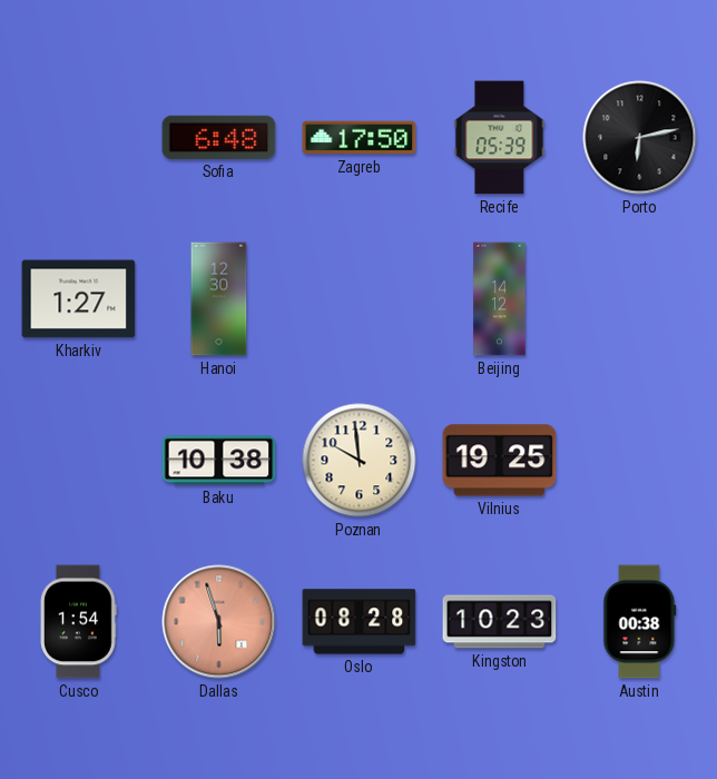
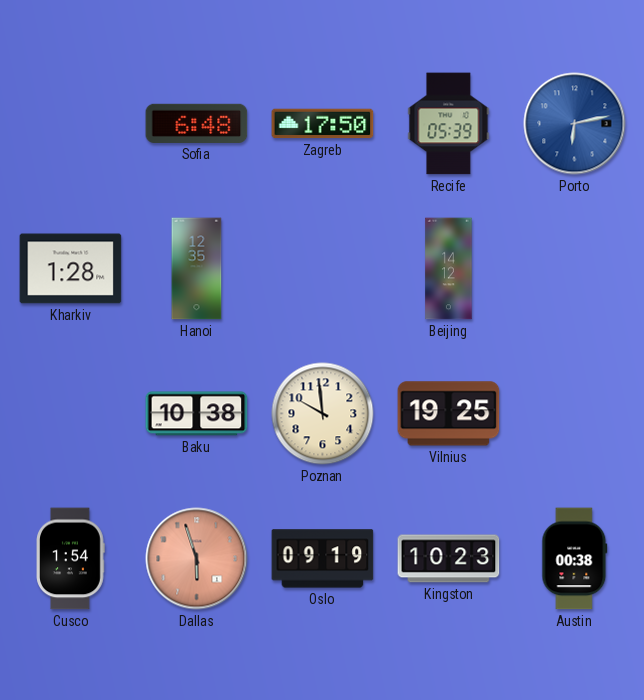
Porto dial: black -> blue (575, 124)
Kharkiv: 1:27 -> 1:28 (71, 269)
Hanoi: 12:30 -> 12:35 (197, 269)
Oslo: 08:28 -> 09:19 (323, 559)
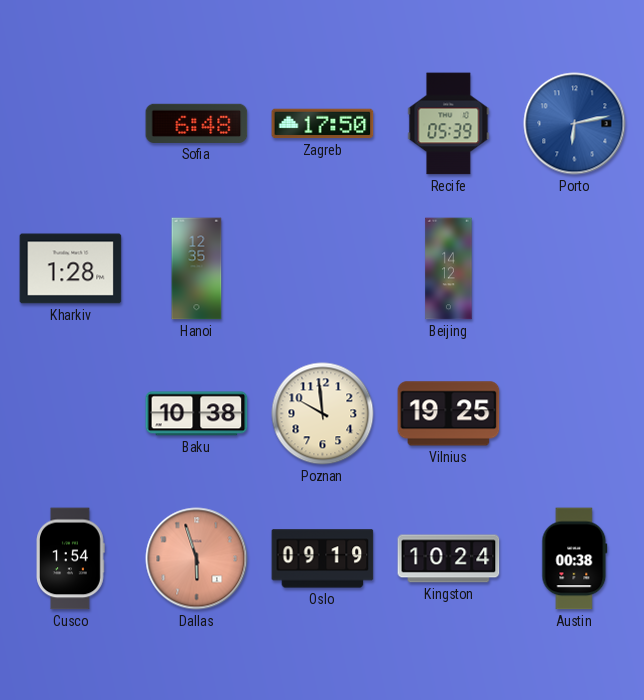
Kingston: 10:23 -> 10:24 (449, 559)
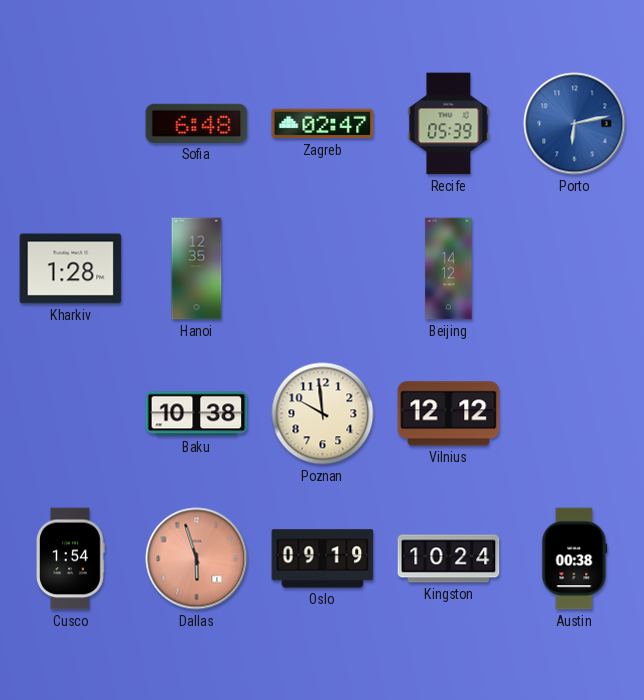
Zagreb: 17:50 -> 02:47 (323, 124)
Vilnius: 19:25 -> 12:12 (449, 414)
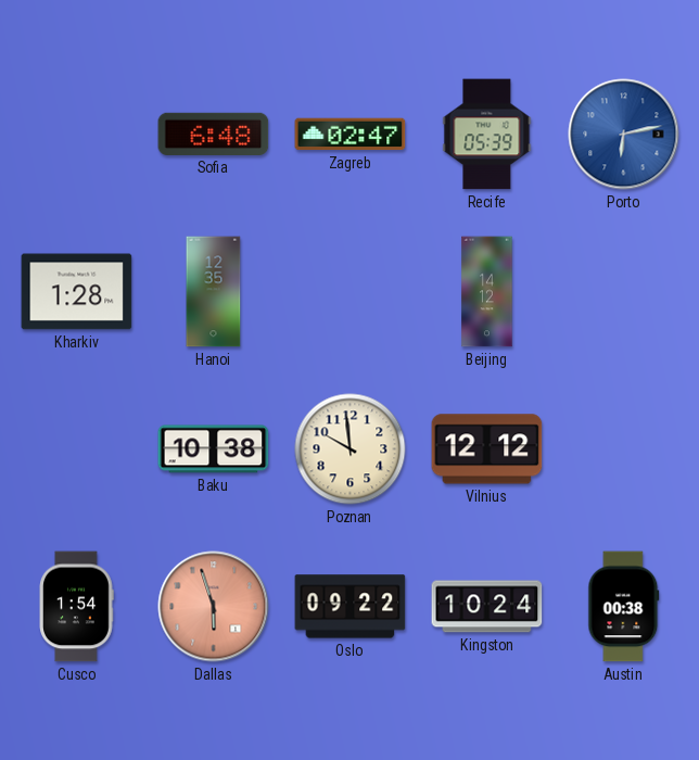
Oslo: 09:19 -> 09:22 (351, 607)
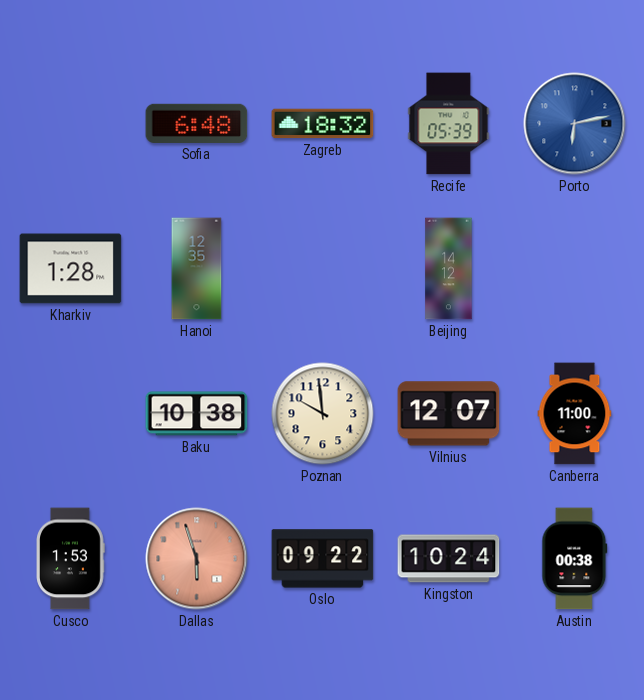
Zagreb: 02:47 -> 18:32 (323, 124)
Vilnius: 12:12 -> 12:07 (449, 414)
Canberra: none -> 11:00 (575, 414)
Cusco: 1:54 -> 1:53 (70, 559)
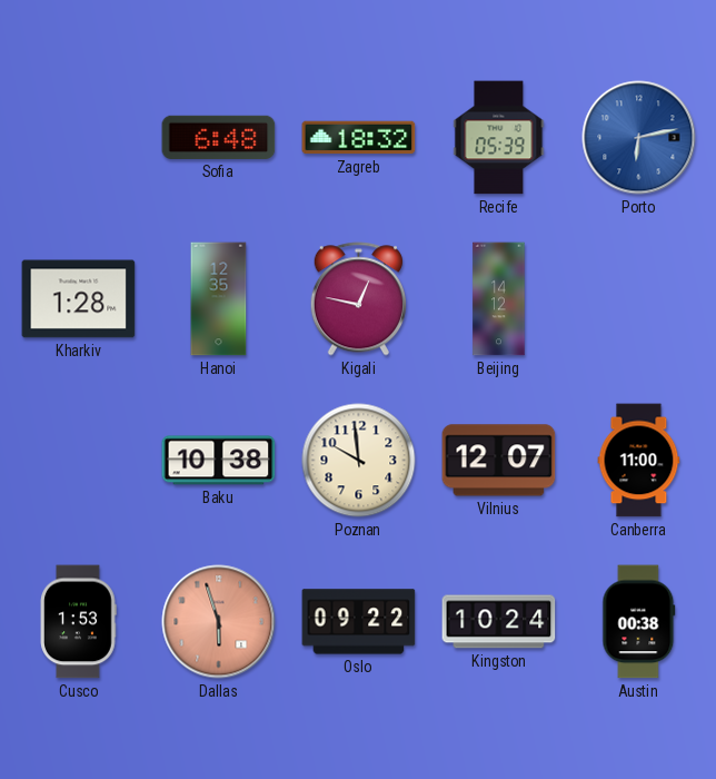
Kigali: none -> 12:47 (358, 299)
